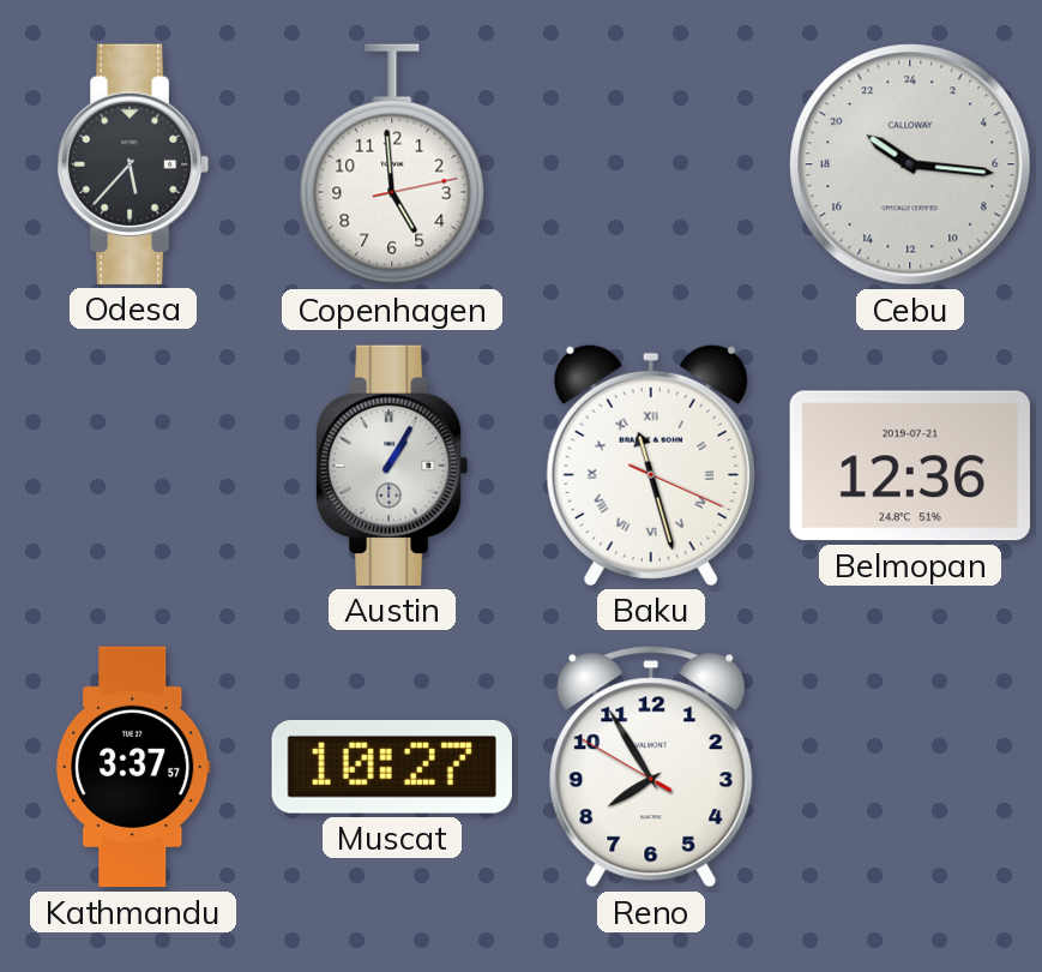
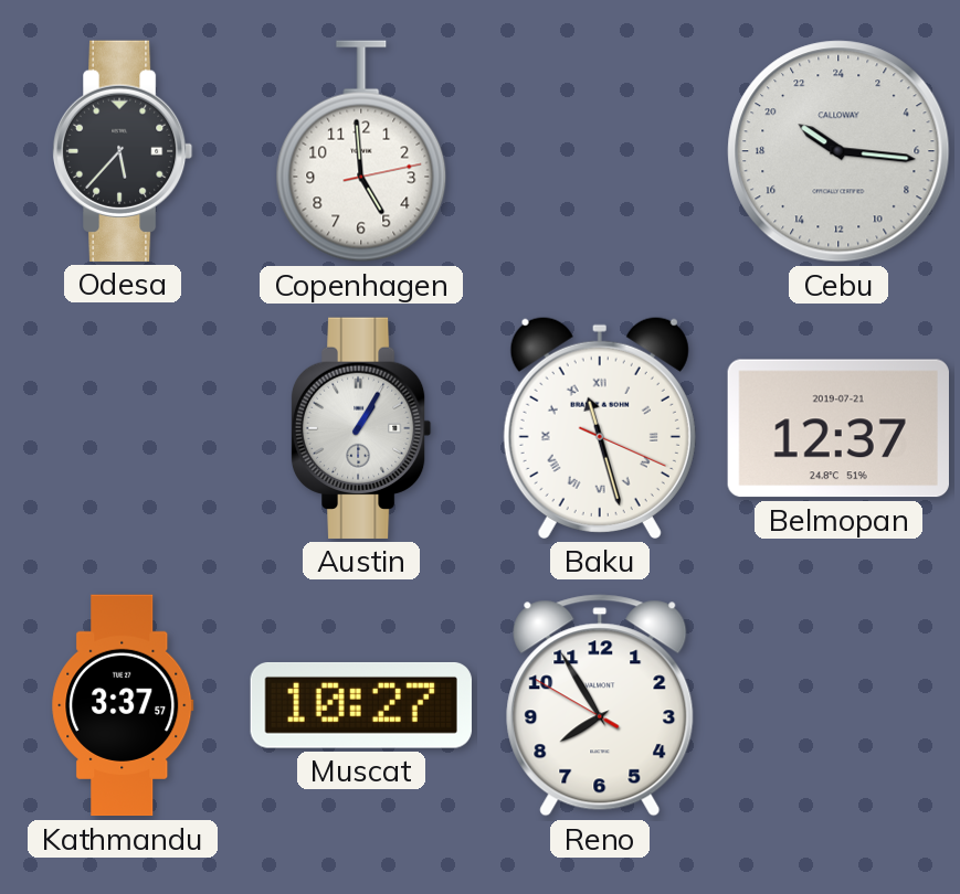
Belmopan: 12:36 -> 12:37 (838, 428)
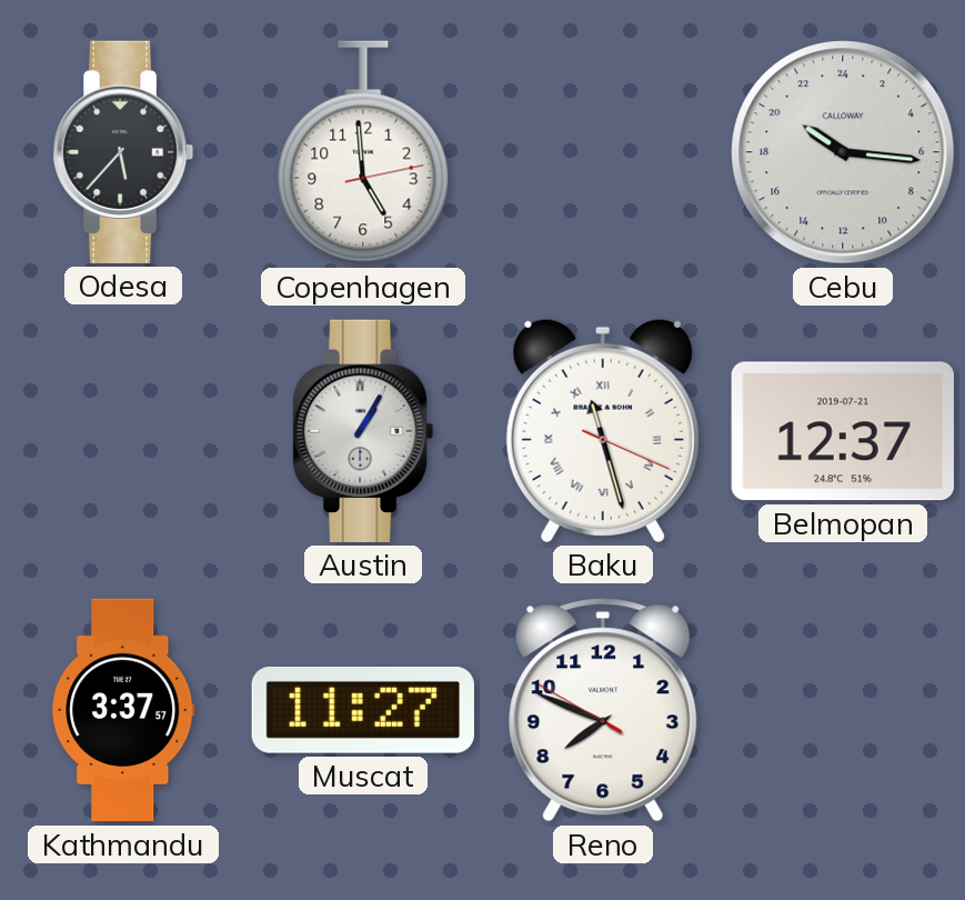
Muscat: 10:27 -> 11:27 (363, 710)
Reno: 7:54 -> 7:48 (603, 710)
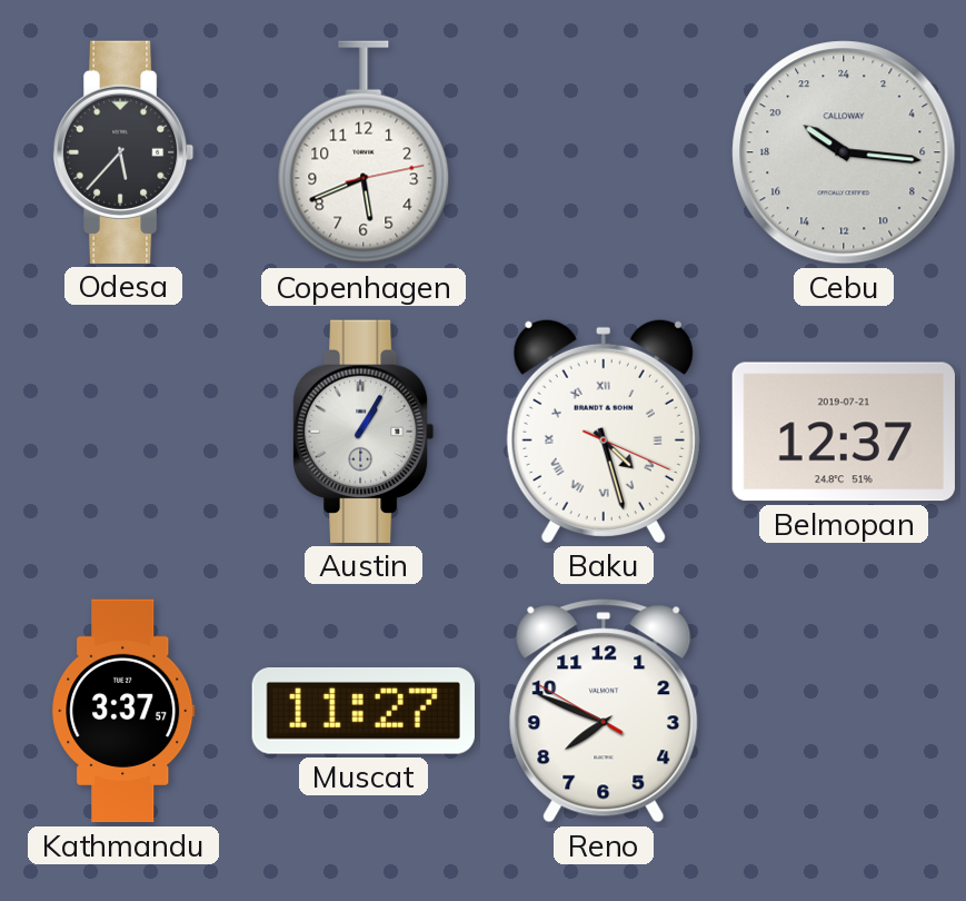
Copenhagen: 4:59 -> 5:41 (364, 152)
Baku: 11:27 -> 4:27 (604, 430)
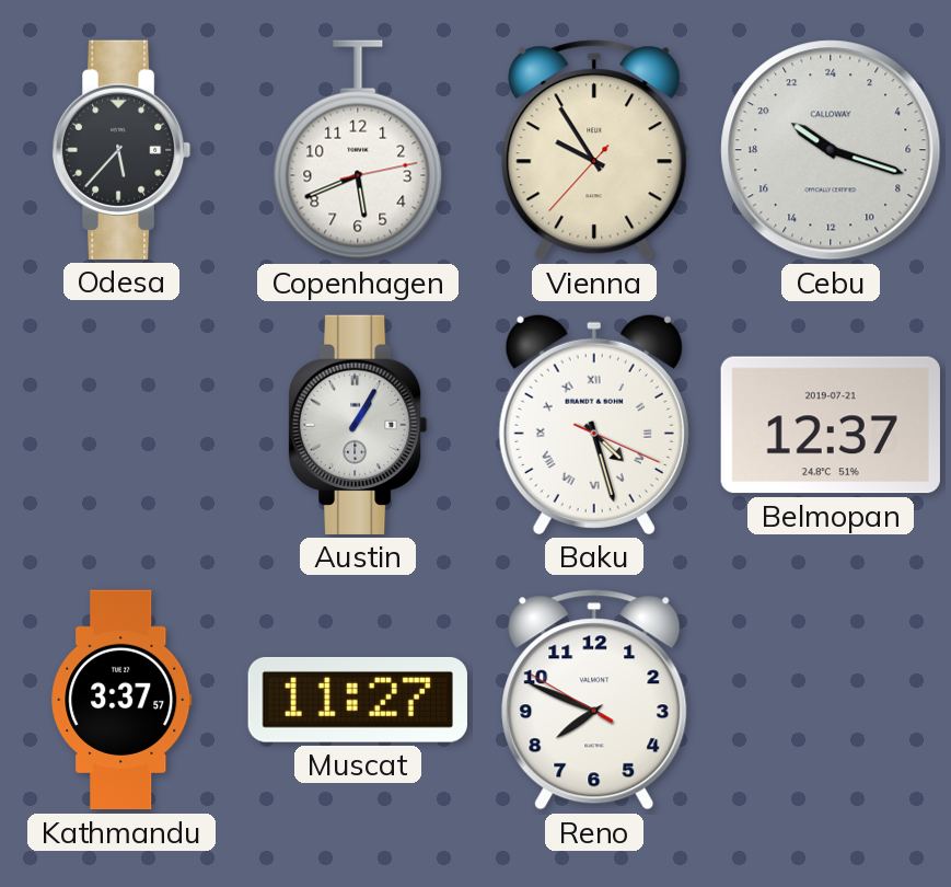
Vienna: none -> 9:54 (594, 150)
Cebu: 20:16 -> 20:18 (831, 150)
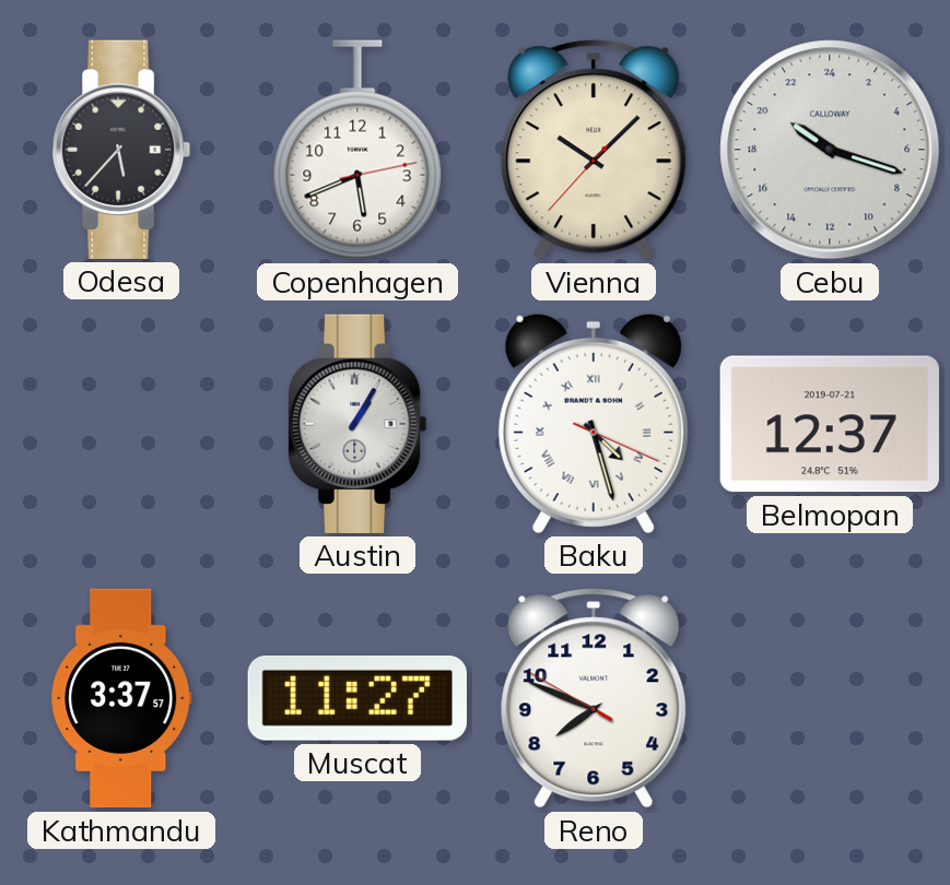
Vienna: 9:54 -> 10:07 (594, 150)
